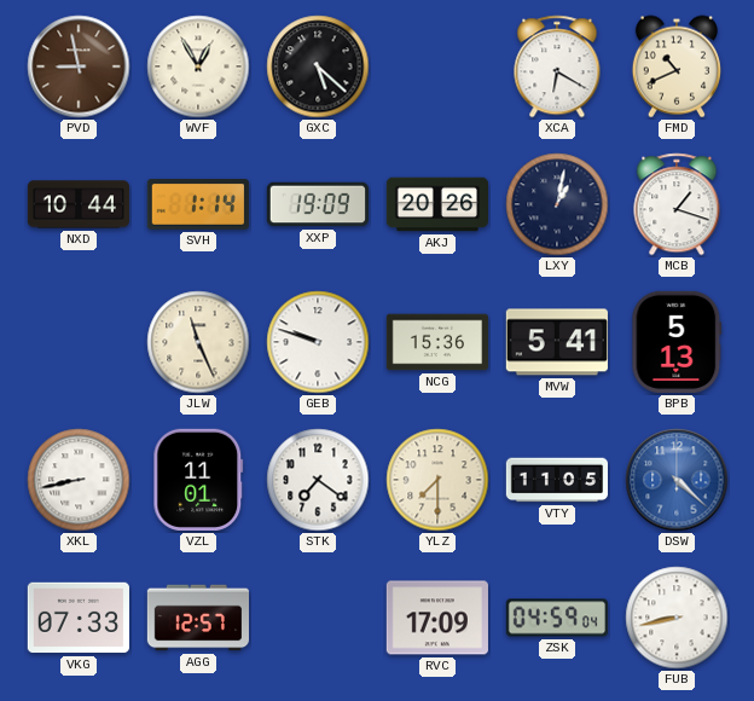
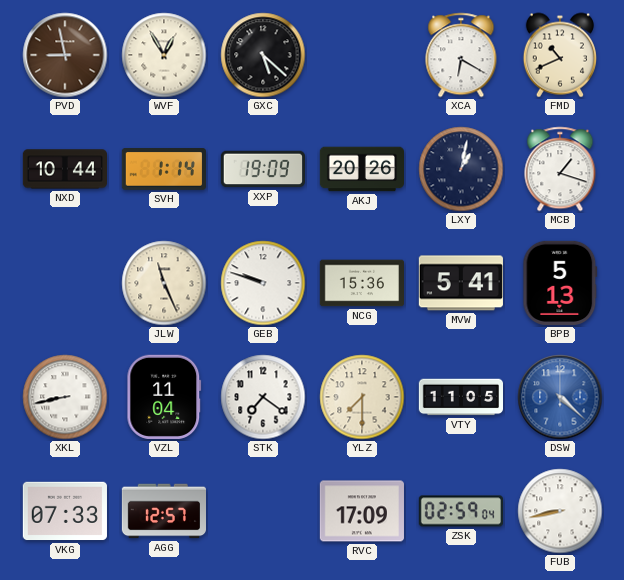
VZL: 11:01 -> 11:04 (164, 397)
ZSK: 04:59 -> 02:59 (460, 511)
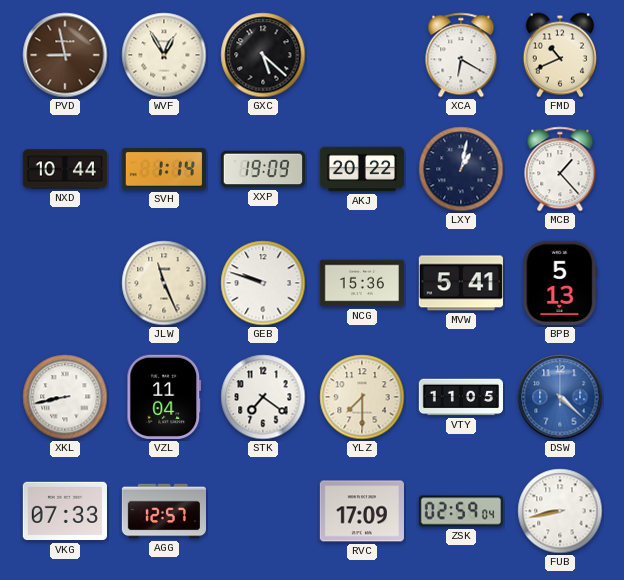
AKJ: 20:26 -> 20:22 (361, 169)
MCB: 1:18 -> 1:23 (560, 169)
